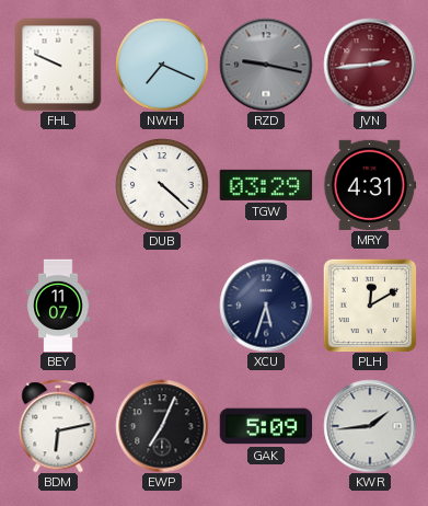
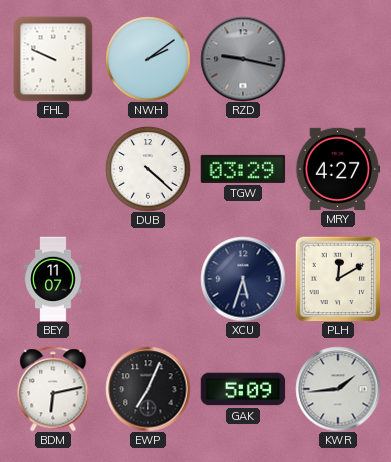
NWH: 7:19 -> 2:09 (148, 59)
JVN: 2:44 -> none (370, 65)
MRY: 4:31 -> 4:27 (338, 168)
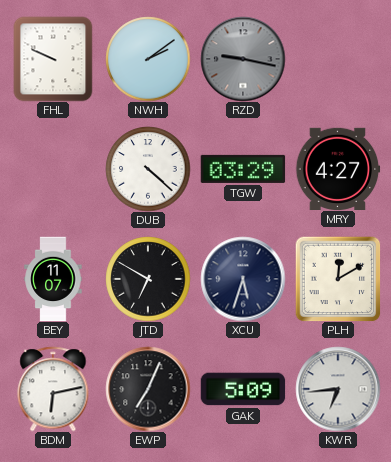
JTD: none -> 6:50 (148, 279)
KWR: 1:44 -> 6:44 (338, 389)
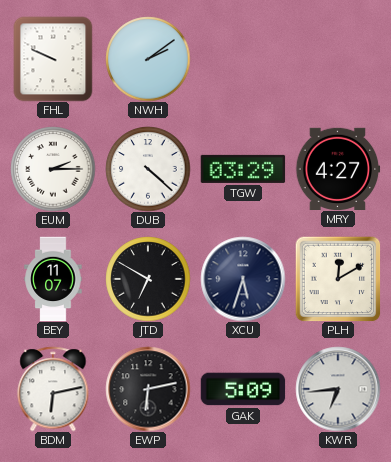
RZD: 9:17 -> none (243, 59)
EUM: none -> 2:15 (53, 169)
EWP: 7:04 -> 6:13 (148, 389)
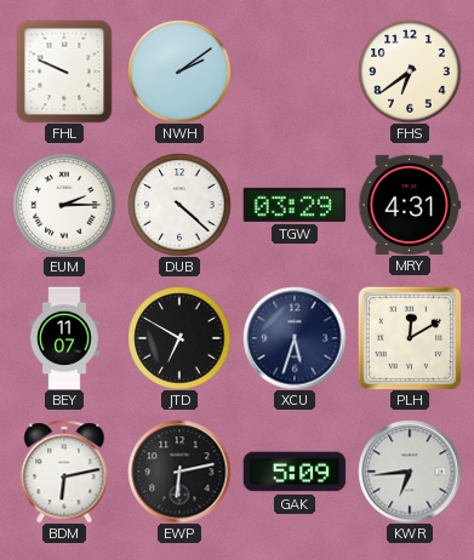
FHS: none -> 6:39 (410, 72)
MRY: 4:27 -> 4:31 (410, 204)
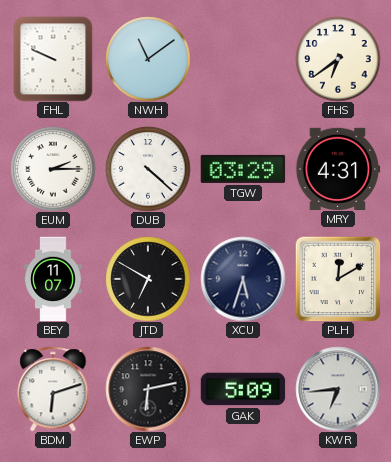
NWH: 2:09 -> 11:09 (148, 59)
BDM: 6:13 -> 6:12 (53, 389)
